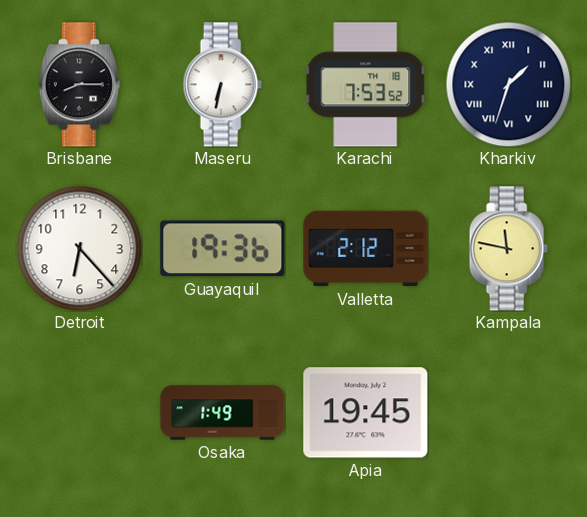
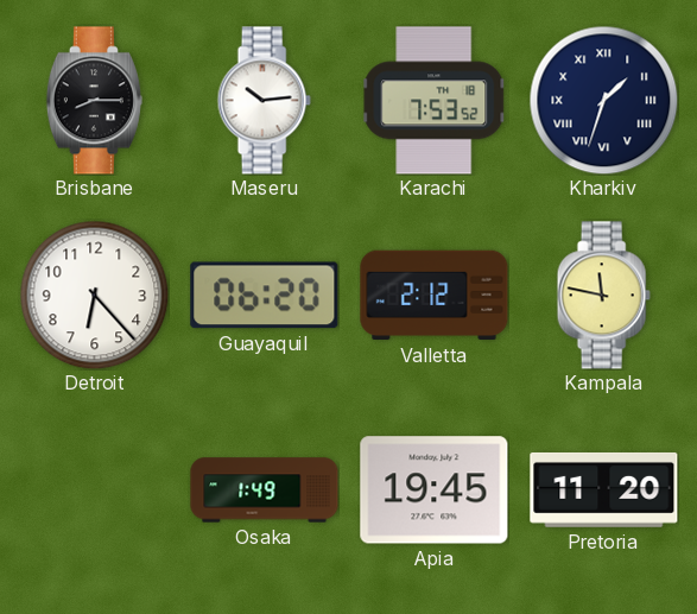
Maseru: 6:32 -> 10:14 (264, 101)
Guayaquil: 19:36 -> 06:20 (265, 296)
Pretoria: none -> 11:20 (604, 489)
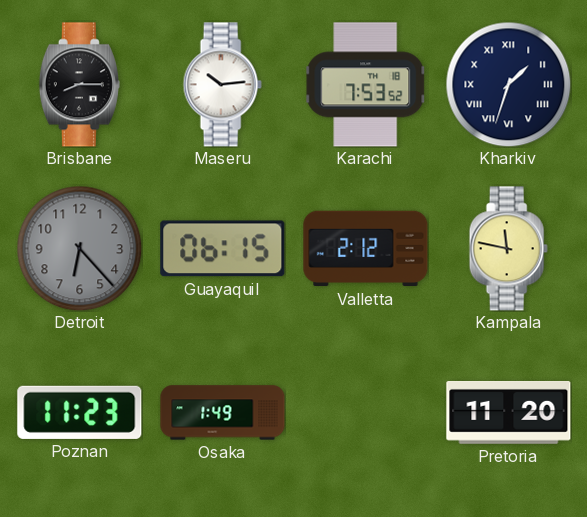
Detroit dial: white -> grey (79, 248)
Guayaquil: 06:20 -> 06:15 (223, 249)
Poznan: none -> 11:23 (80, 412)
Apia: 19:45 -> none (435, 490)
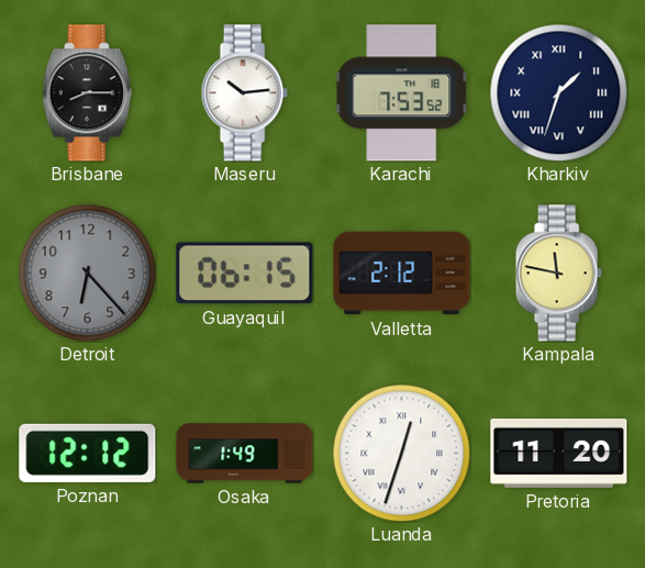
Poznan: 11:23 -> 12:12 (88, 453)
Luanda: none -> 12:33 (401, 453)
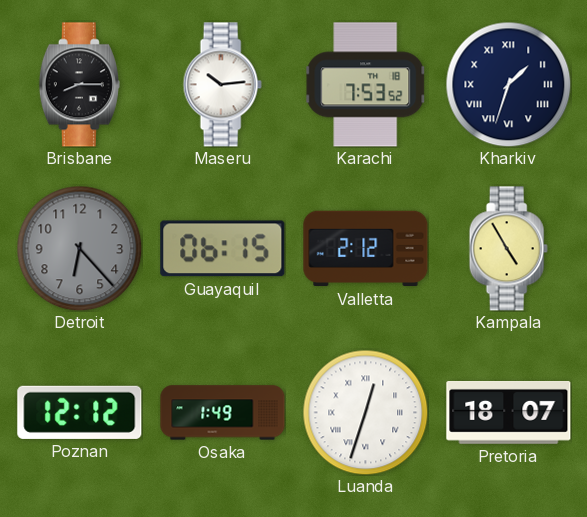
Kampala: 11:47 -> 4:55 (508, 249)
Pretoria: 11:20 -> 18:07 (509, 412)
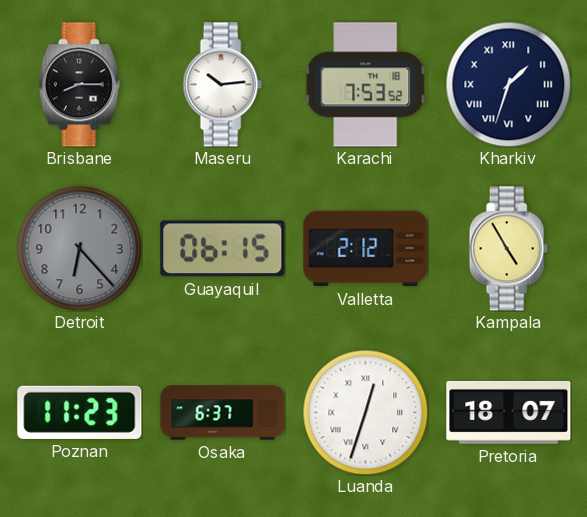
Poznan: 12:12 -> 11:23 (80, 412)
Osaka: 1:49 -> 6:37 (223, 413)
